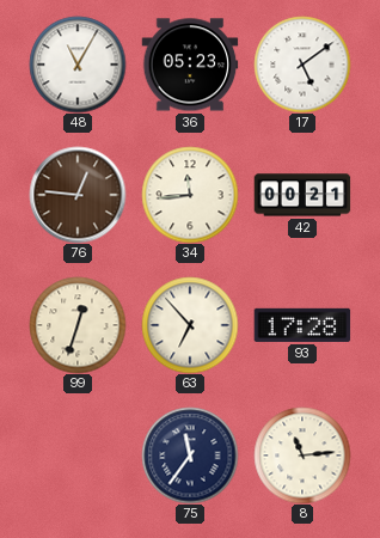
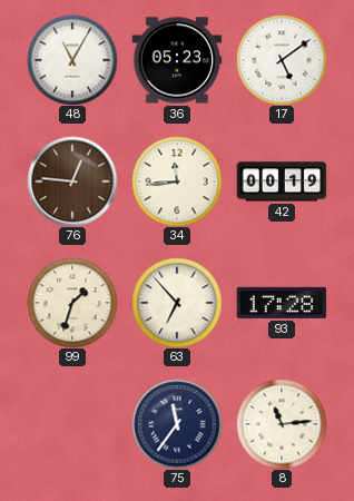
42: 00:21 -> 00:19 (282, 181)
99: 12:33 -> 1:33 (72, 303)
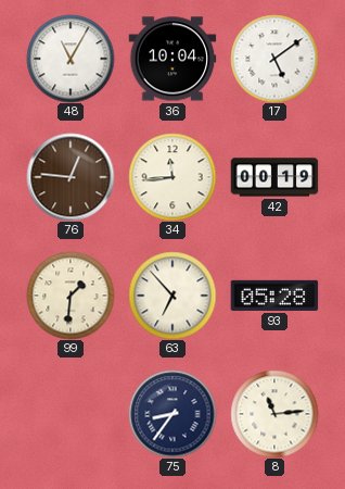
36: 05:23 -> 10:04 (173, 59)
99: 1:33 -> 1:31 (71, 296)
93: 17:28 -> 05:28 (274, 296)
75: 11:36 -> 8:36 (173, 414)
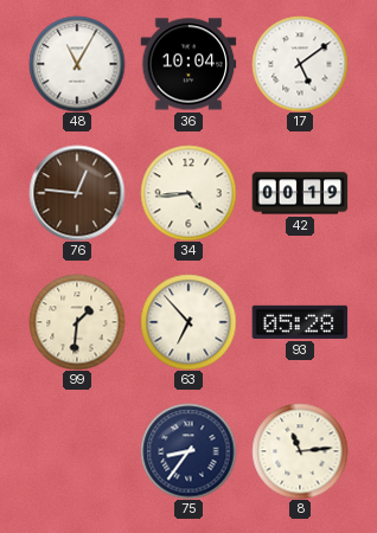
34: 11:44 -> 4:44 (188, 193)
